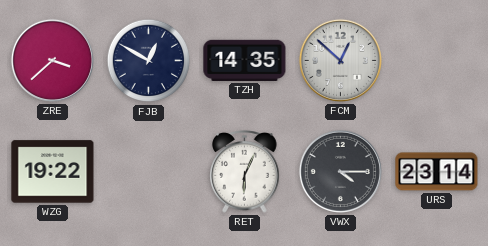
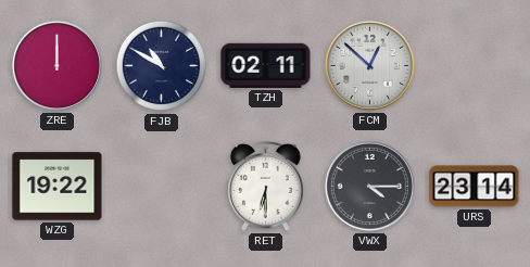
ZRE: 3:38 -> 12:00 (56, 65)
FJB: 12:50 -> 10:50 (162, 66)
TZH: 14:35 -> 02:11 (266, 65)
RET: 6:04 -> 6:30 (266, 187)
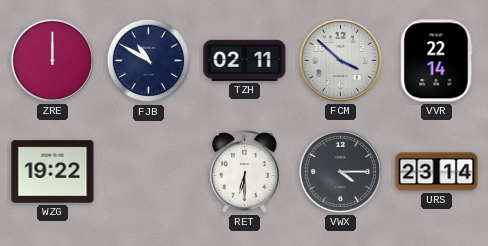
FCM: 12:52 -> 3:52 (340, 60)
VVR: none -> 22:14 (436, 61)
